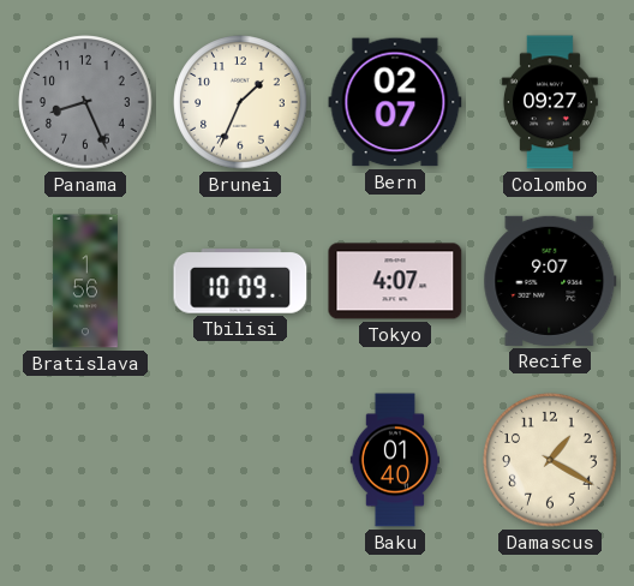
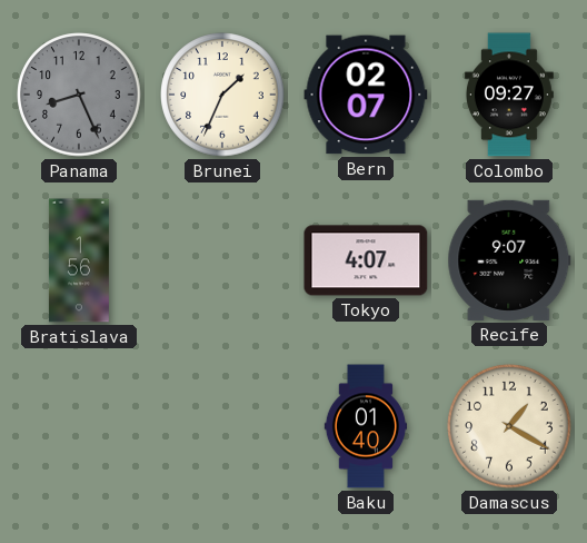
Tbilisi: 10:09 -> none (240, 281)
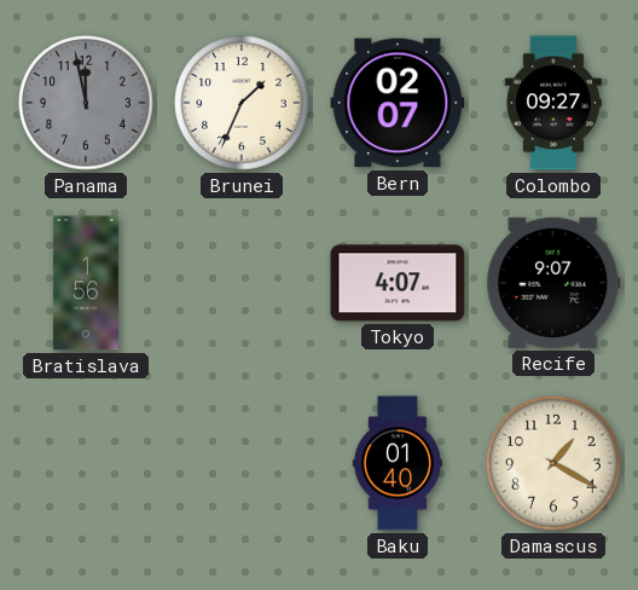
Panama: 8:26 -> 11:58 (86, 103)
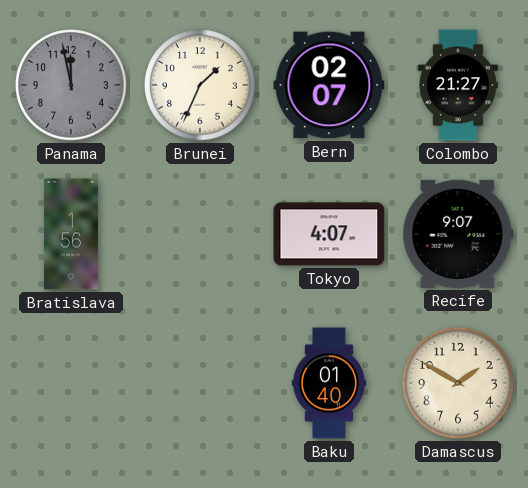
Colombo: 09:27 -> 21:27 (458, 85)
Damascus: 1:20 -> 1:50 (458, 383)
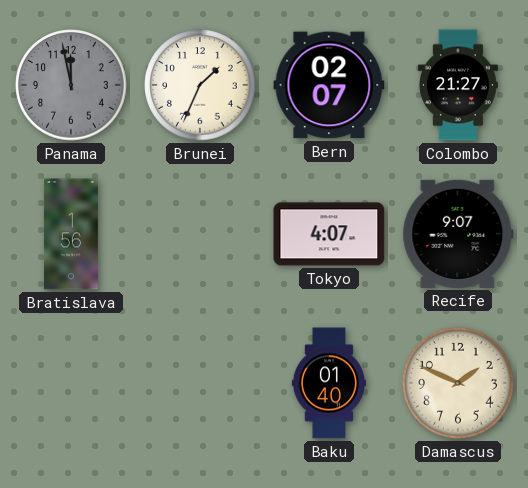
Damascus: 1:50 -> 1:49 (458, 383)
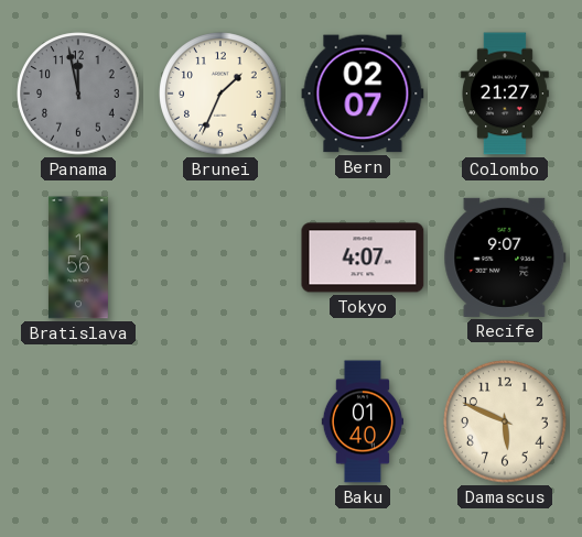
Damascus: 1:49 -> 5:49 (505, 421)
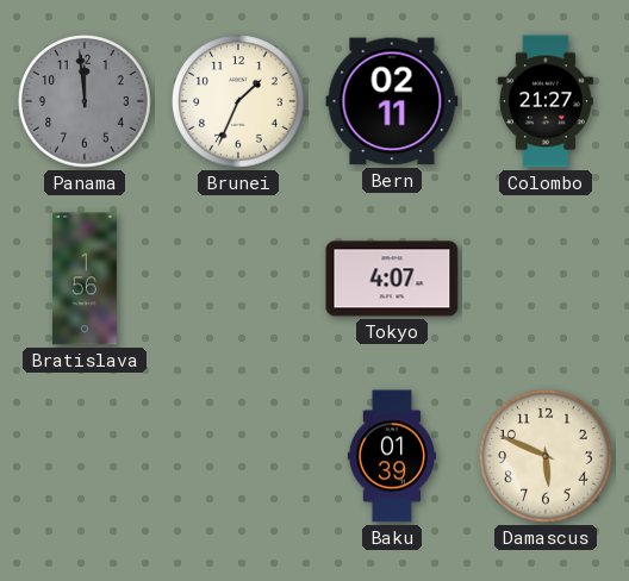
Panama: 11:58 -> 11:59 (85, 101)
Bern: 02:07 -> 02:11 (392, 101)
Recife: 9:07 -> none (505, 257)
Baku: 01:40 -> 01:39 (391, 456)
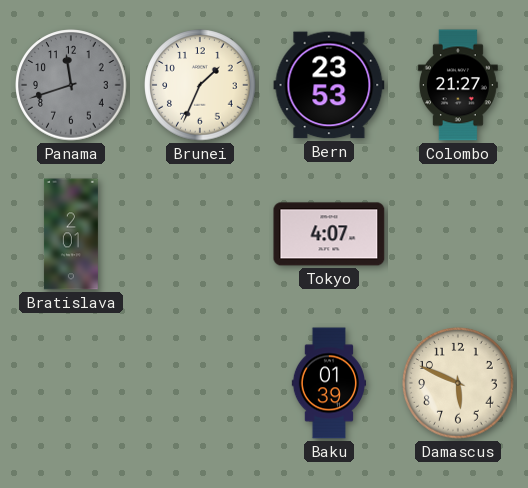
Panama: 11:59 -> 11:42 (71, 85)
Bern: 02:11 -> 23:53 (329, 85)
Bratislava: 1:56 -> 2:01 (71, 234)
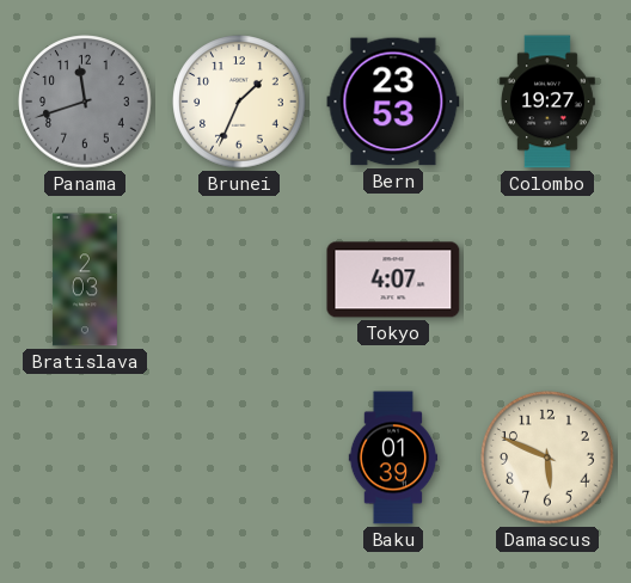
Colombo: 21:27 -> 19:27 (547, 102)
Bratislava: 2:01 -> 2:03 (85, 280)
